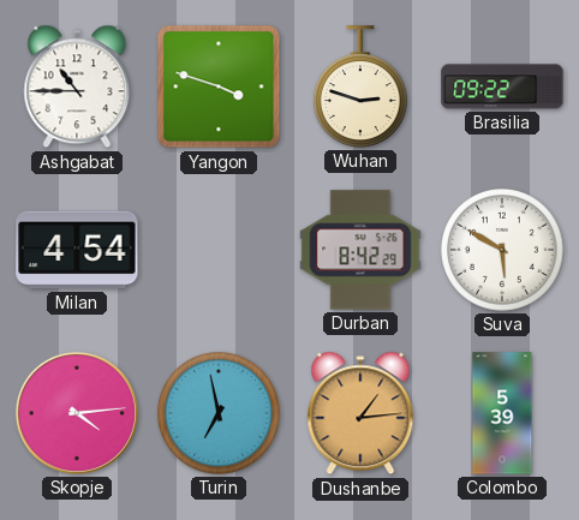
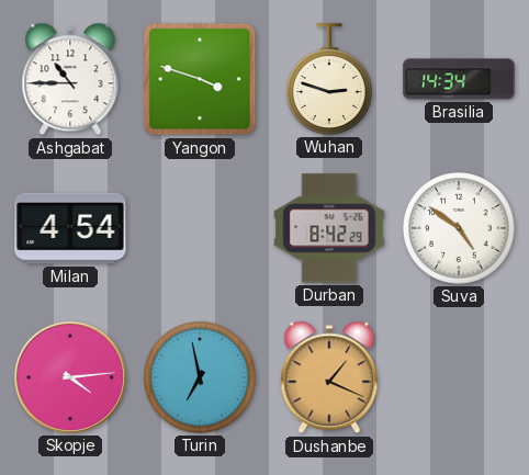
Brasilia: 09:22 -> 14:34 (459, 79)
Suva: 5:50 -> 4:51 (460, 229)
Dushanbe: 1:14 -> 1:19 (329, 377)
Colombo: 5:39 -> none (502, 413)
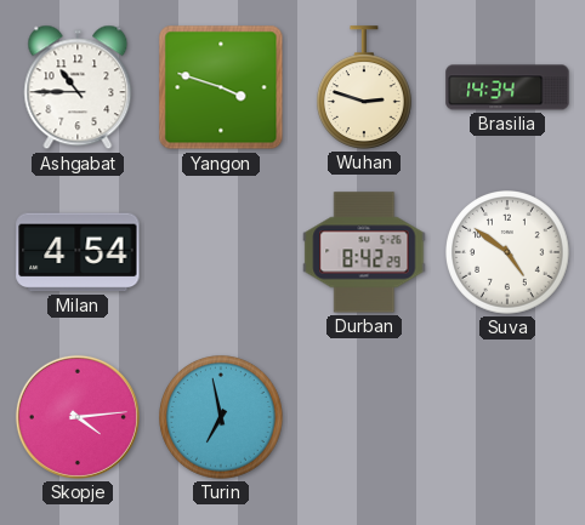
Dushanbe: 1:19 -> none (329, 377)
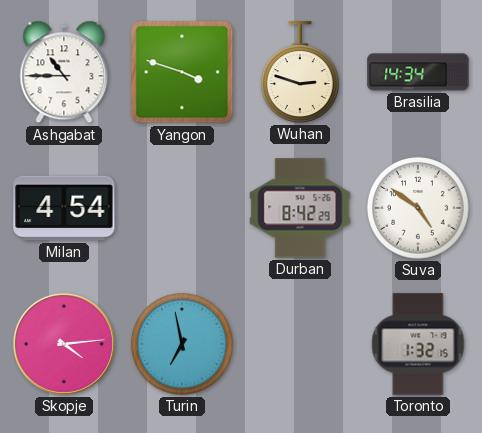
Toronto: none -> 1:32 (418, 344)
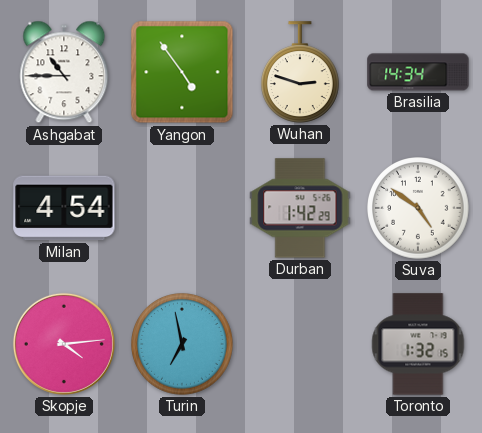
Yangon: 3:48 -> 4:54 (182, 72)
Durban: 8:42 -> 1:42 (300, 208)
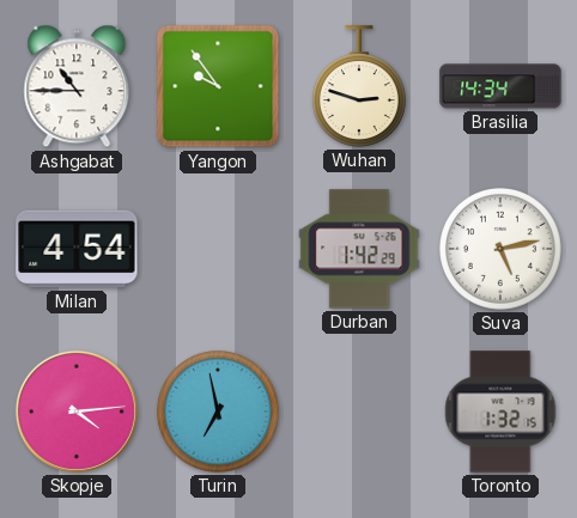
Yangon: 4:54 -> 9:54 (218, 86)
Suva: 4:51 -> 5:13 (502, 250)
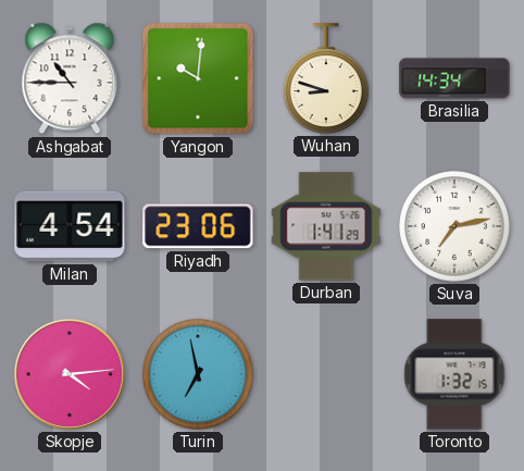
Yangon: 9:54 -> 10:01 (198, 78)
Wuhan: 2:48 -> 8:48 (327, 78)
Riyadh: none -> 23:06 (198, 226)
Durban: 1:42 -> 1:41 (326, 226)
Suva: 5:13 -> 7:13 (456, 227)
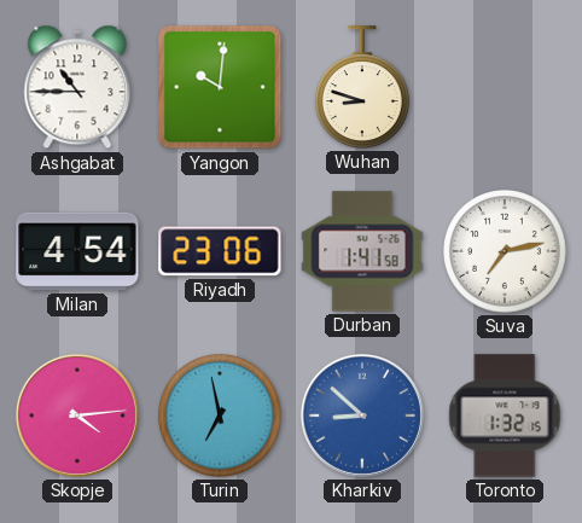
Brasilia: 14:34 -> none (454, 78)
Durban: 1:41:29 -> 1:41:58 (362, 251)
Kharkiv: none -> 8:52 (362, 416)
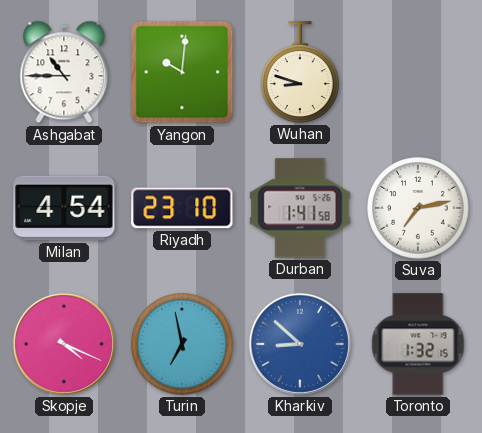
Riyadh: 23:06 -> 23:10 (182, 208)
Skopje: 4:14 -> 4:19 (64, 344)
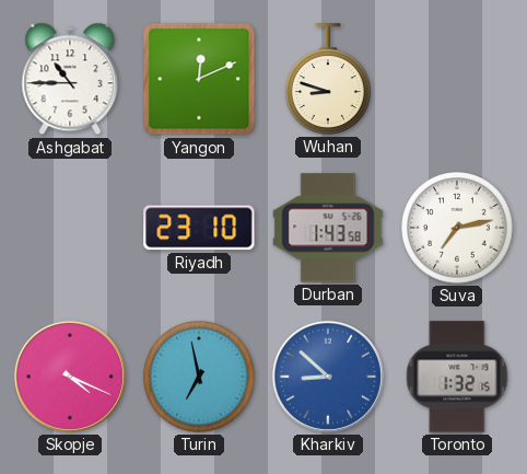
Yangon: 10:01 -> 12:11 (199, 79)
Milan: 4:54 -> none (64, 208)
Durban: 1:41 -> 1:43 (328, 228)
